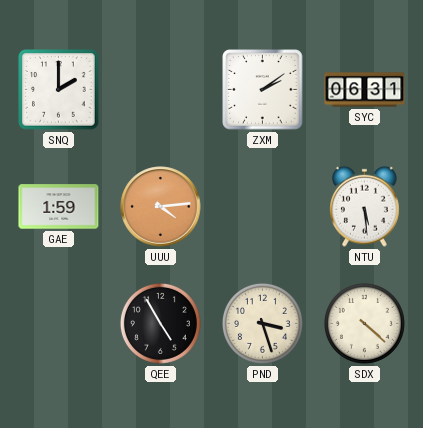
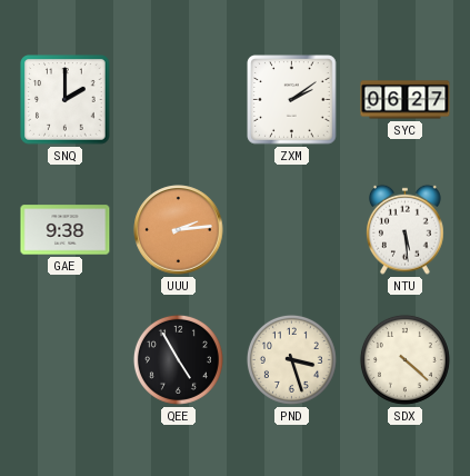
SYC: 06:31 -> 06:27 (406, 100)
GAE: 1:59 -> 9:38 (66, 230)
UUU: 4:14 -> 2:14 (179, 230)
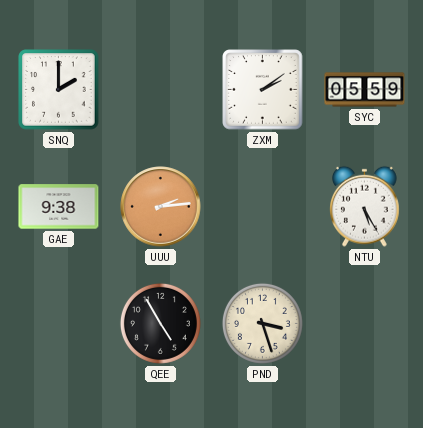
SYC: 06:27 -> 05:59 (365, 90)
NTU: 5:29 -> 5:25 (365, 206)
SDX: 4:22 -> none (404, 359)
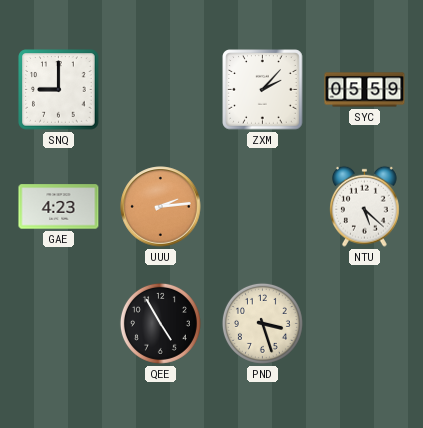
SNQ: 2:00 -> 9:00 (59, 90)
ZXM: 2:09 -> 2:07 (263, 90)
GAE: 9:38 -> 4:23 (59, 207)
NTU: 5:25 -> 5:22 (365, 206)
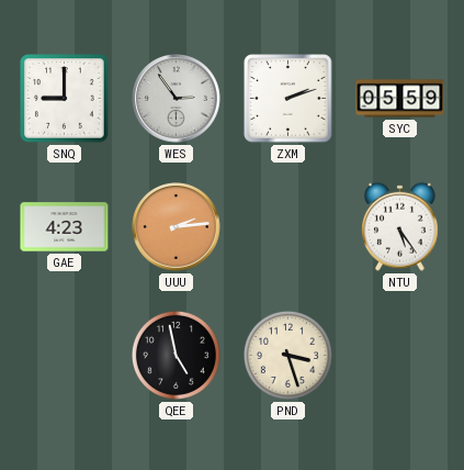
WES: none -> 2:54 (177, 99)
ZXM: 2:07 -> 2:12 (288, 99)
NTU: 5:22 -> 5:24 (400, 226)
QEE: 4:55 -> 4:58 (176, 355)
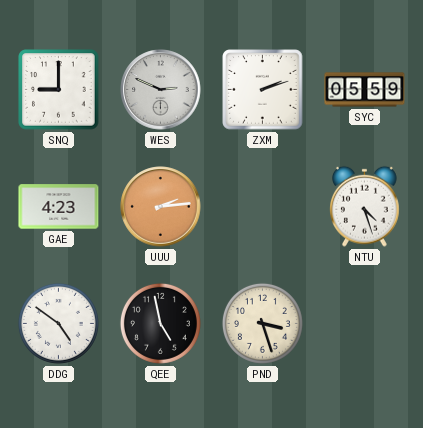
WES: 2:54 -> 2:49 (161, 90)
NTU: 5:24 -> 4:27 (365, 206)
DDG: none -> 4:51 (58, 323)
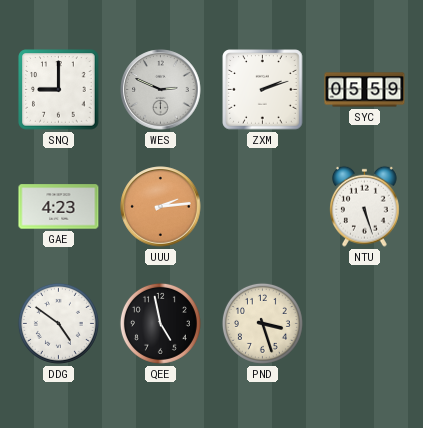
NTU: 4:27 -> 5:27 (365, 206)
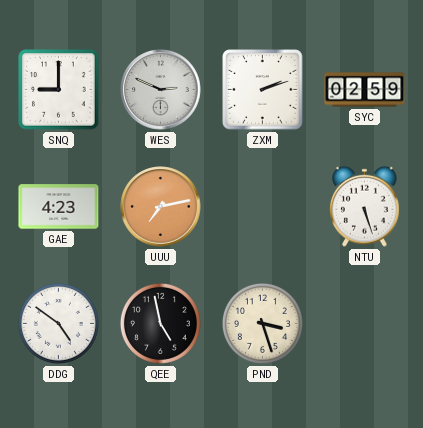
SYC: 05:59 -> 02:59 (365, 90)
UUU: 2:14 -> 7:13 (161, 207)
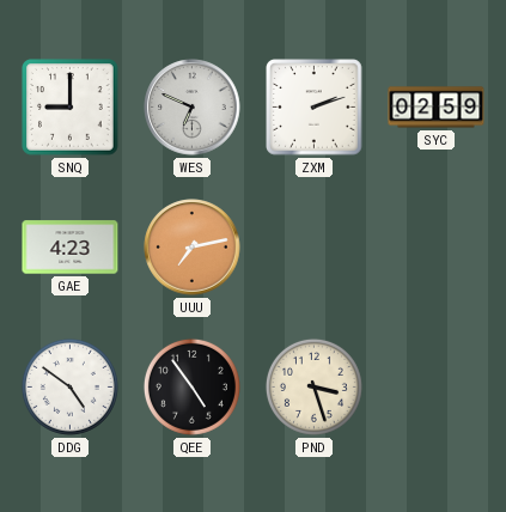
WES: 2:49 -> 6:49 (193, 108)
NTU: 5:27 -> none (365, 206)
QEE: 4:58 -> 4:54 (191, 386)
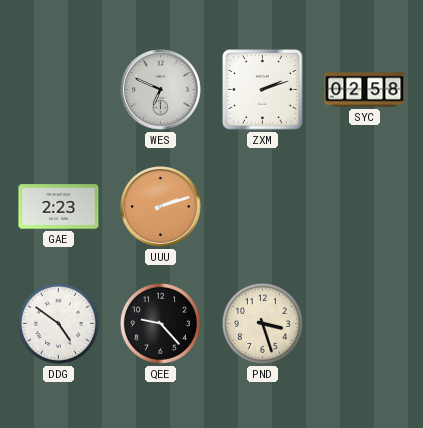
SNQ: 9:00 -> none (71, 108)
SYC: 02:59 -> 02:58 (365, 90)
GAE: 4:23 -> 2:23 (59, 207)
UUU: 7:13 -> 2:12 (161, 207)
QEE: 4:54 -> 9:23 (160, 323)
